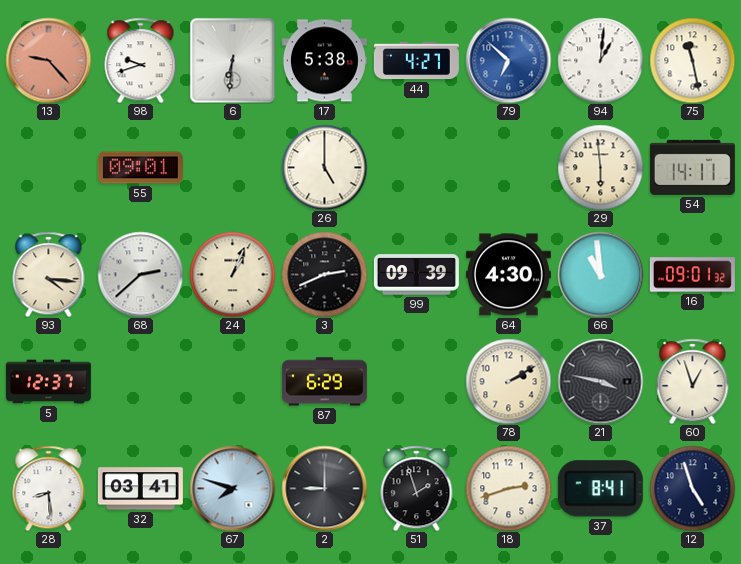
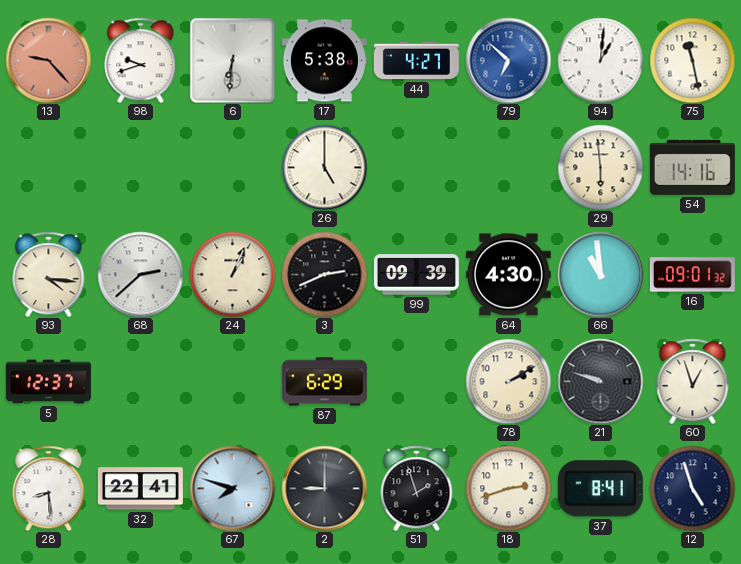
55: 09:01 -> none (140, 168)
54: 14:11 -> 14:16 (692, 167)
21: 3:47 -> 9:48 (600, 381)
32: 03:41 -> 22:41 (140, 489)
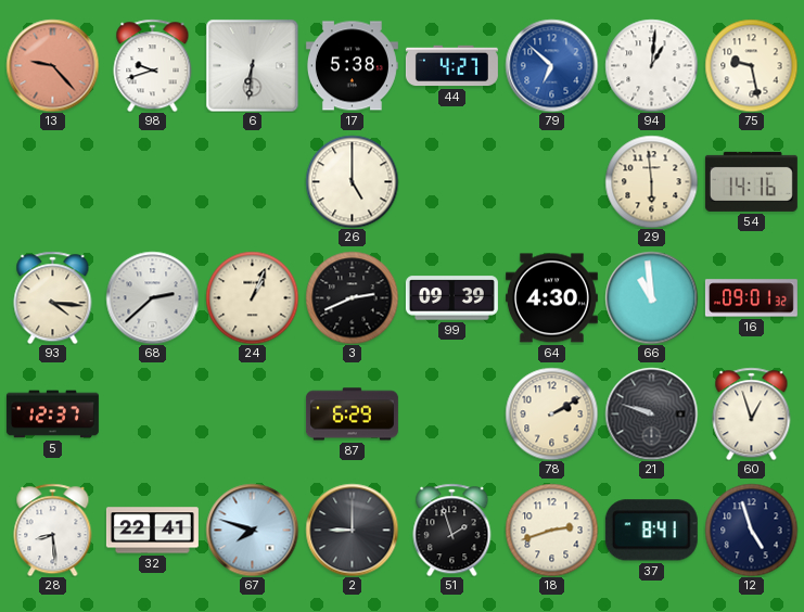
75: 11:28 -> 9:28 (751, 65)
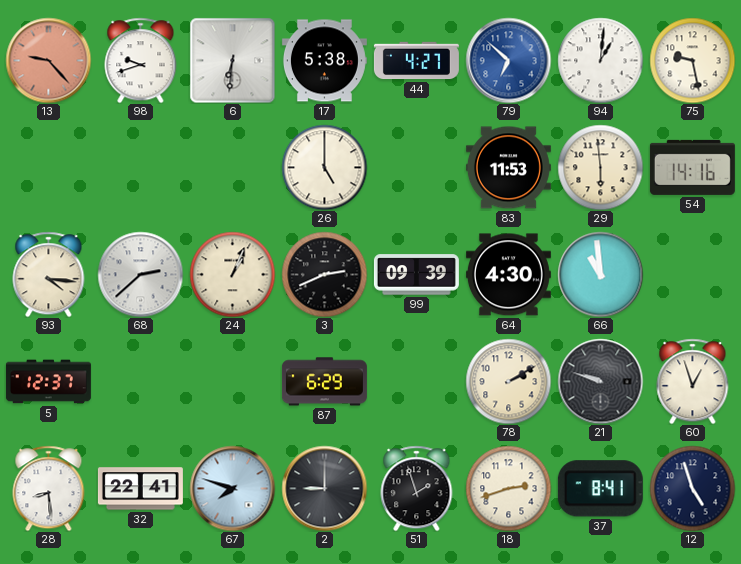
83: none -> 11:53 (508, 168)
16: 09:01 -> none (751, 298)
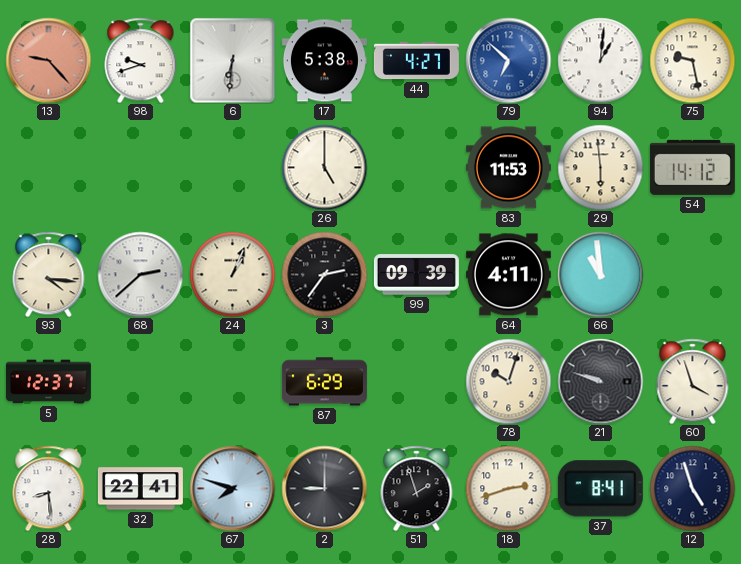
54: 14:16 -> 14:12 (692, 167)
3: 2:41 -> 2:36 (324, 274)
64: 4:30 -> 4:11 (508, 275)
78: 2:10 -> 10:03 (508, 381)
60: 12:57 -> 3:57 (693, 381)
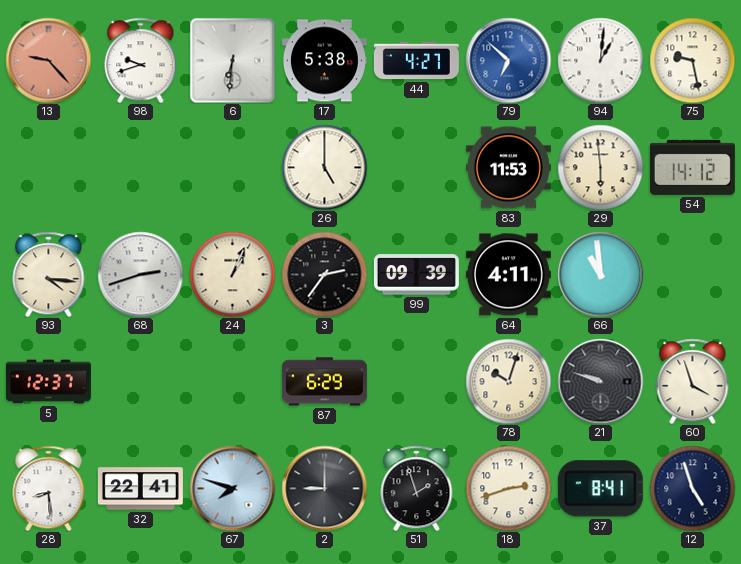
68: 2:38 -> 2:42 (140, 274)
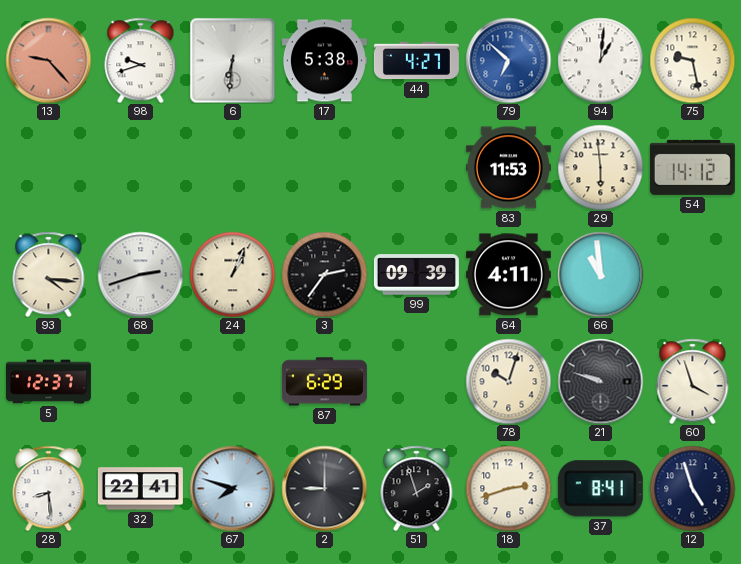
26: 5:00 -> none (324, 167)
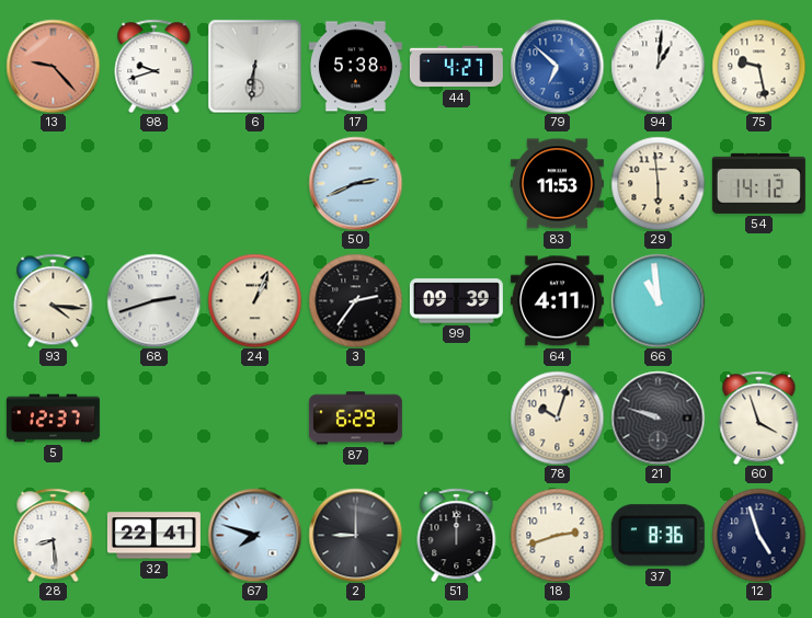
50: none -> 2:41 (355, 183)
51: 1:57 -> 12:00 (457, 535)
37: 8:41 -> 8:36 (657, 536)
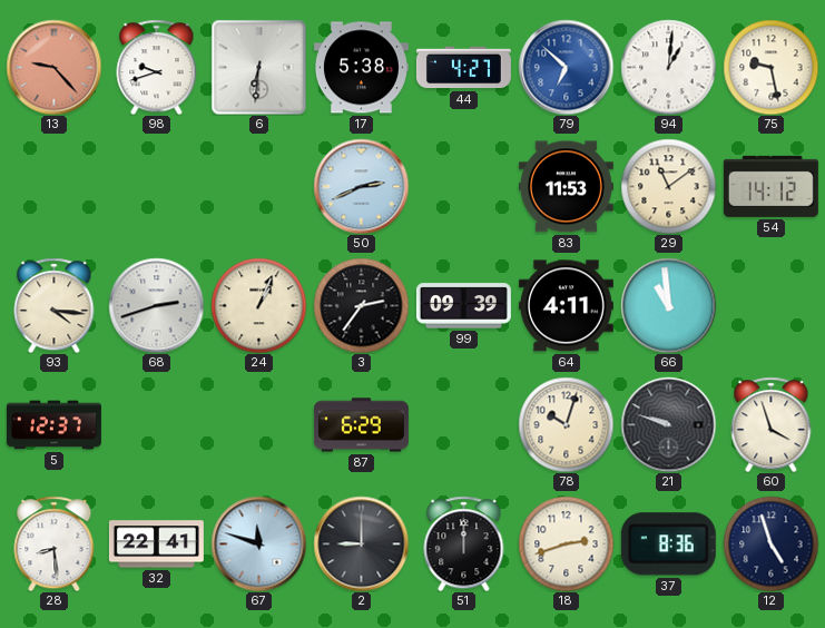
29: 5:59 -> 11:09 (668, 186)
67: 7:48 -> 11:48 (258, 543)
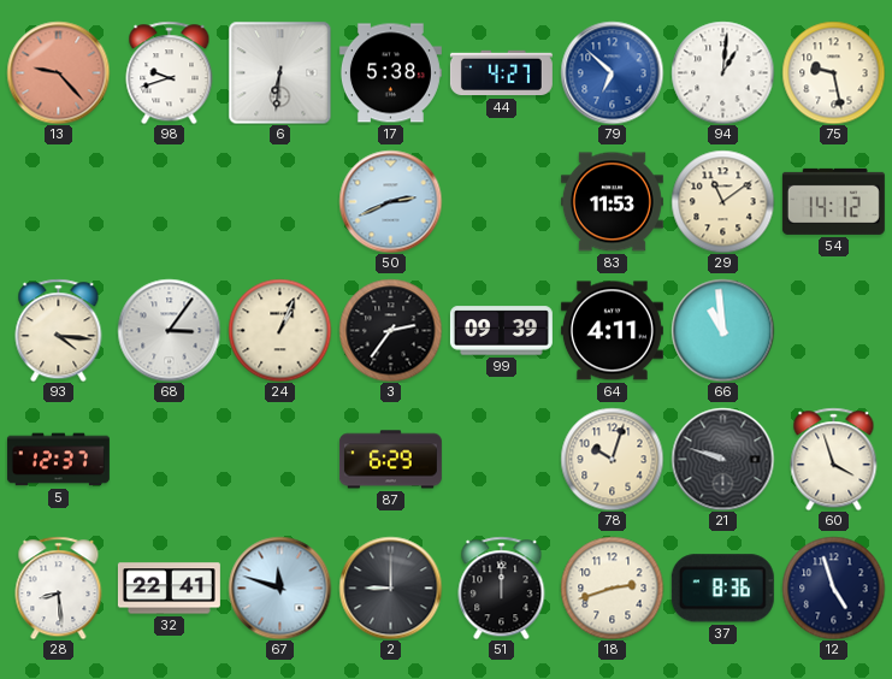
68: 2:42 -> 3:06 (169, 330)
